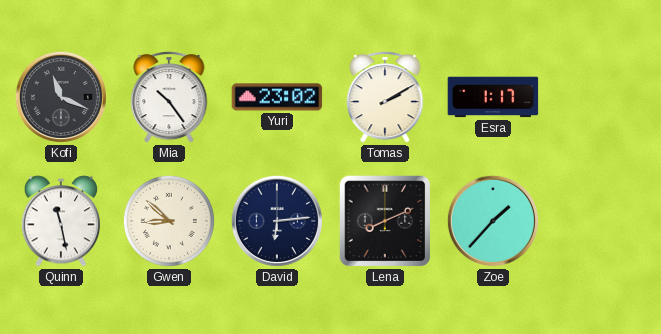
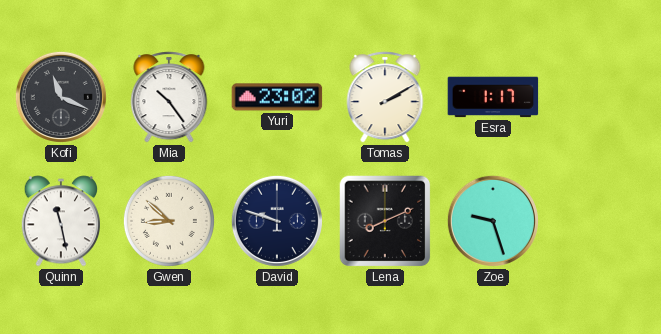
David: 6:14 -> 9:48 (277, 221)
Zoe: 1:37 -> 9:27 (493, 221)
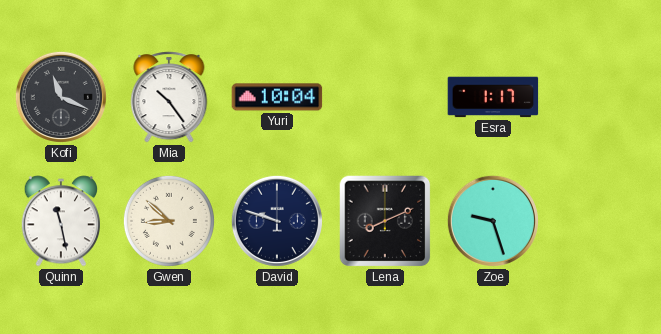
Yuri: 23:02 -> 10:04 (277, 97)
Tomas: 2:10 -> none (385, 97)
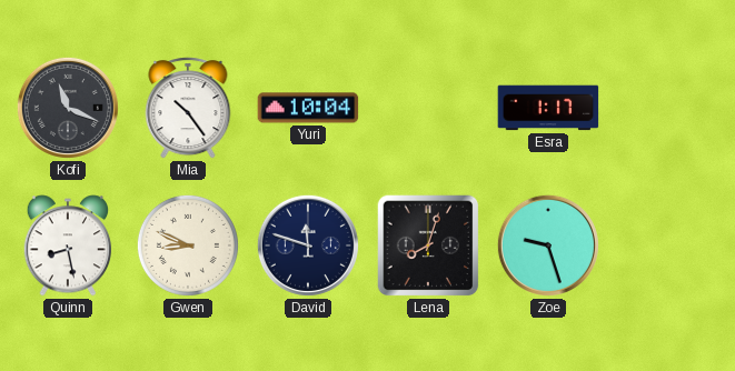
Quinn: 11:28 -> 8:28 (67, 245)
Gwen: 8:52 -> 8:49 (188, 245)
David: 9:48 -> 11:48 (308, 245)
Lena: 8:11 -> 8:03 (428, 245)
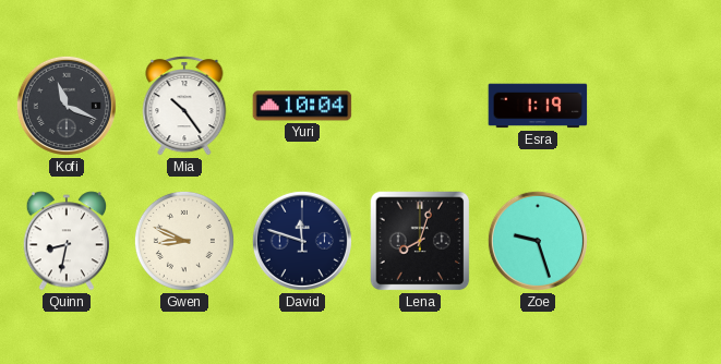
Esra: 1:17 -> 1:19 (538, 106)
Quinn: 8:28 -> 8:32 (65, 241)
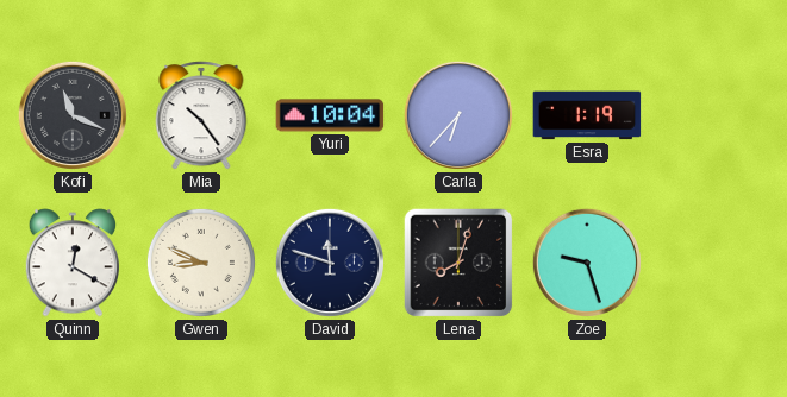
Carla: none -> 6:37 (458, 115)
Quinn: 8:32 -> 12:20 (71, 263)
